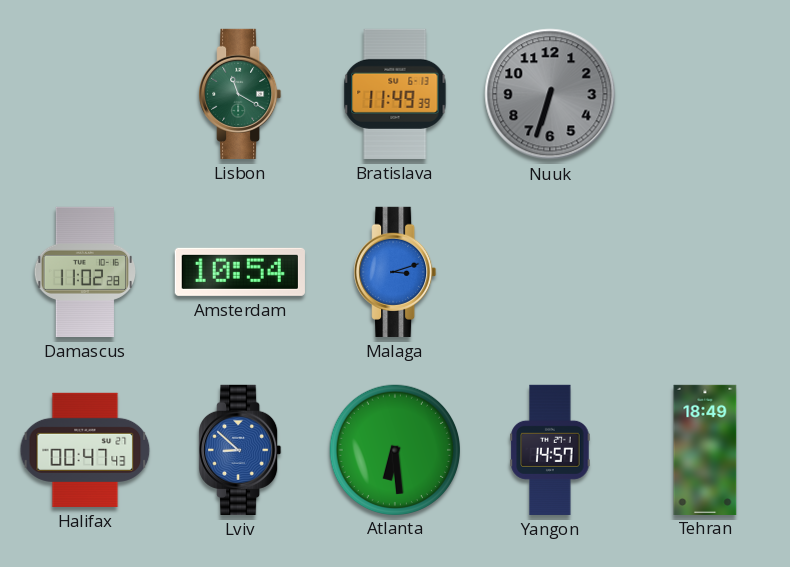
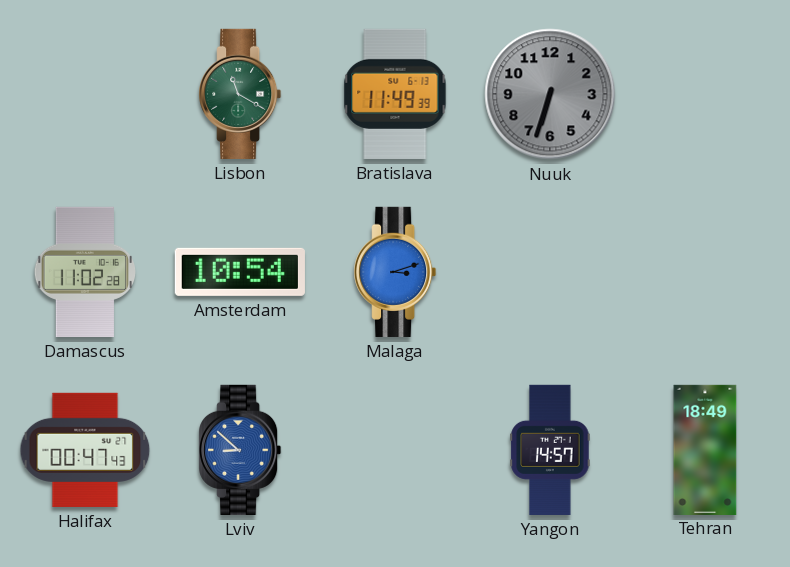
Atlanta: 6:29 -> none (394, 449)
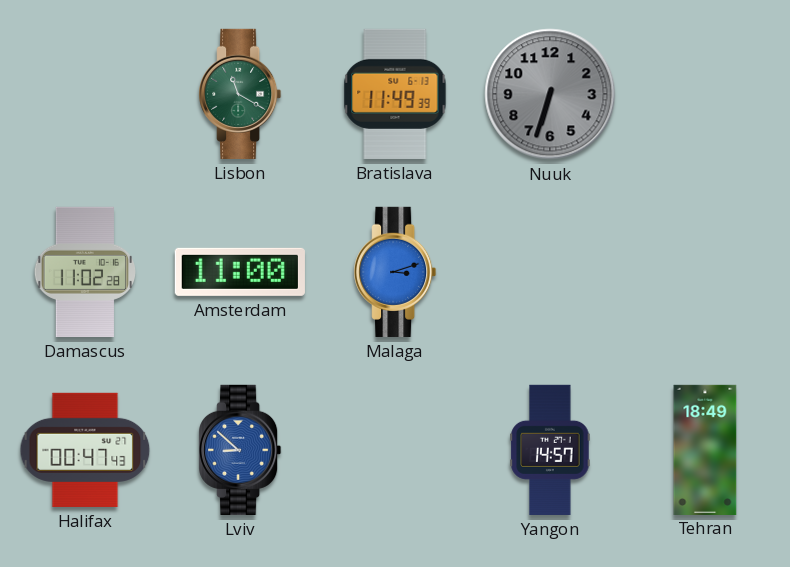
Amsterdam: 10:54 -> 11:00 (240, 272)
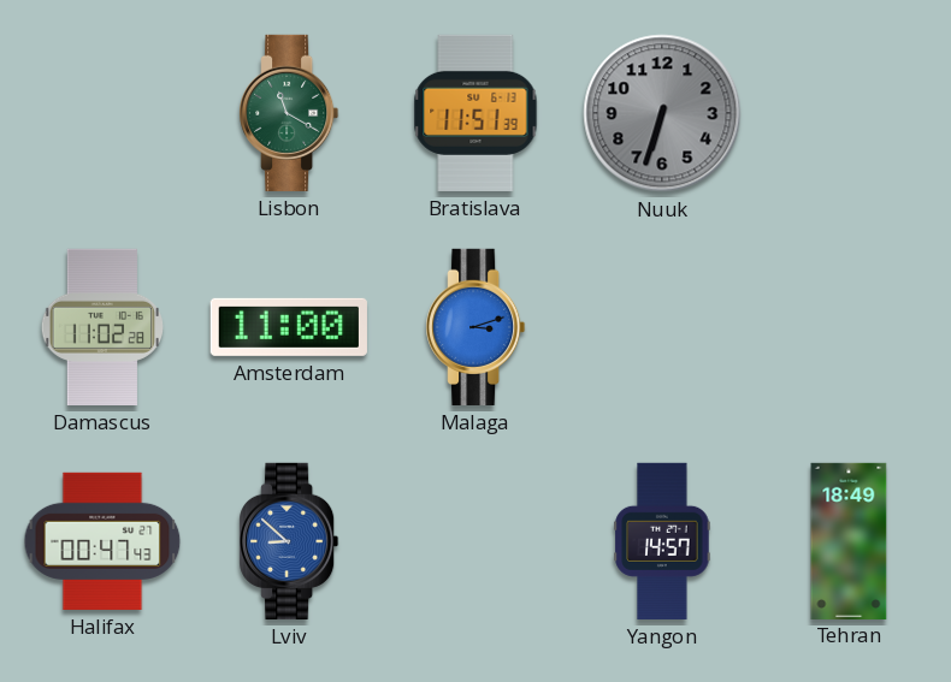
Bratislava: 11:49 -> 11:51 (475, 113)
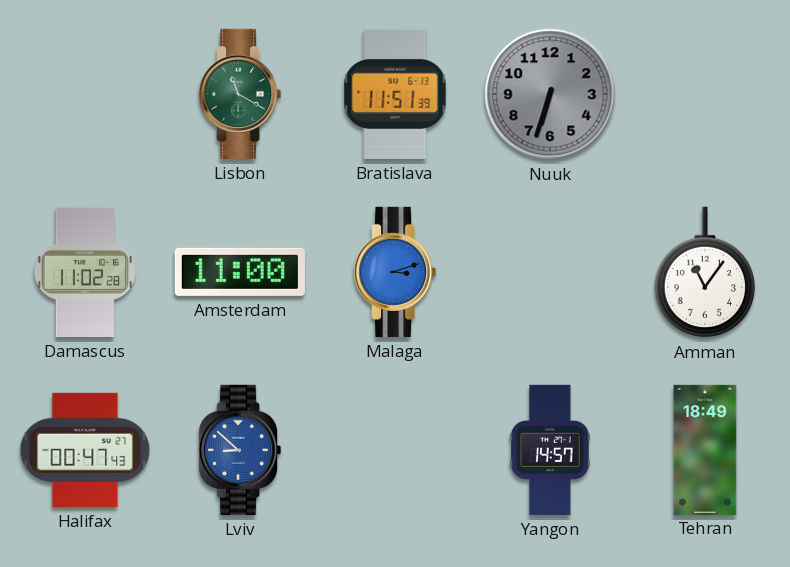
Amman: none -> 11:06 (705, 272)
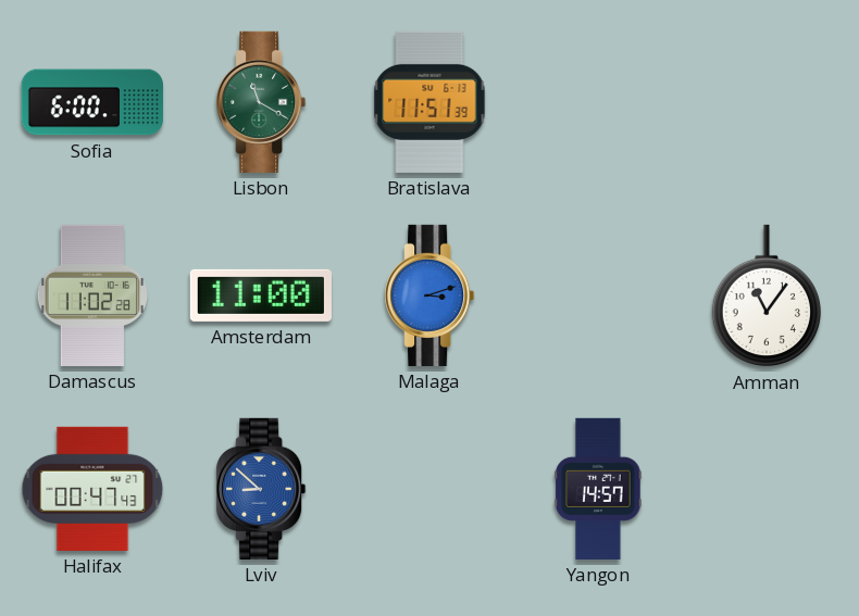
Sofia: none -> 6:00 (92, 102)
Nuuk: 6:33 -> none (550, 94)
Tehran: 18:49 -> none (705, 449)
